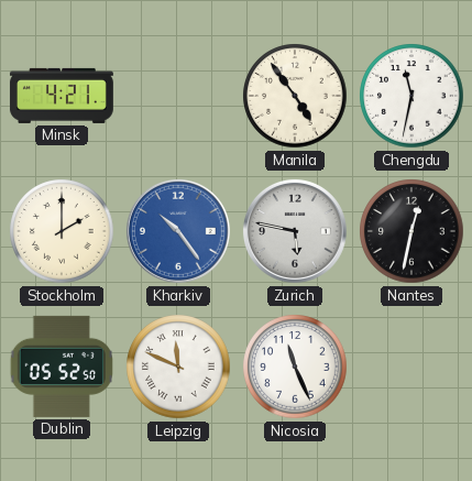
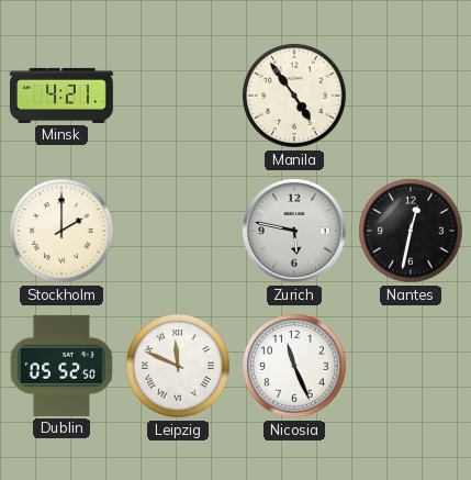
Chengdu: 11:32 -> none (411, 96)
Kharkiv: 10:24 -> none (178, 231)
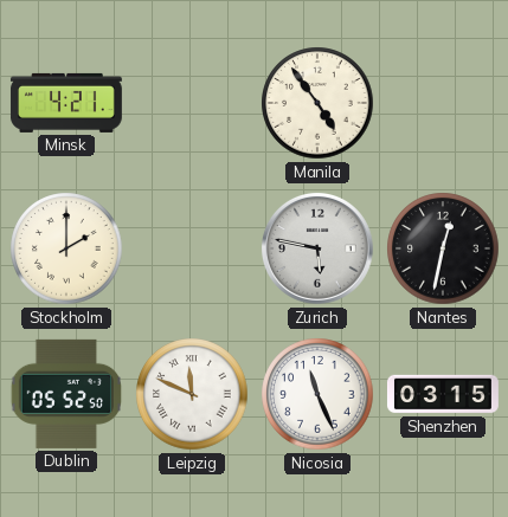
Shenzhen: none -> 03:15 (443, 394)
